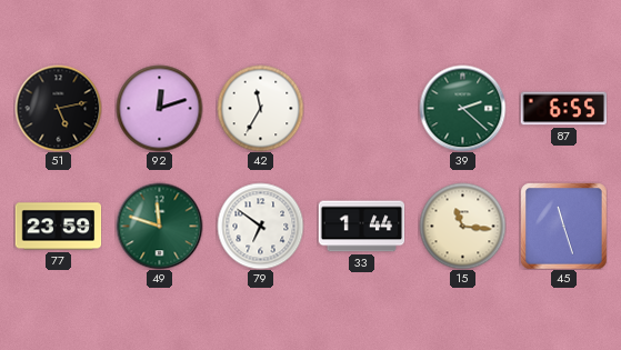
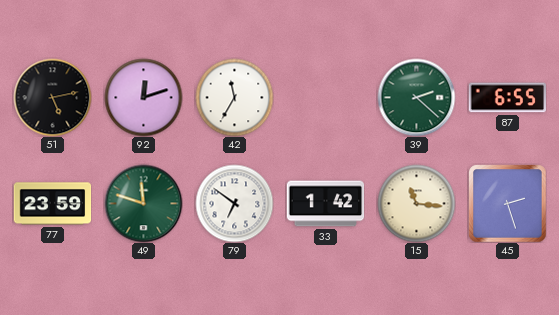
33: 1:44 -> 1:42 (325, 204)
45: 11:27 -> 2:27 (507, 203)
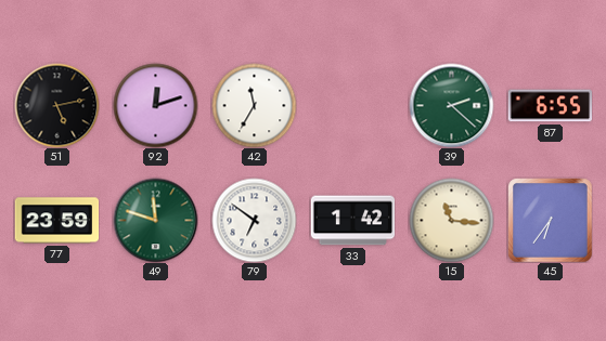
45: 2:27 -> 6:36 (550, 220)
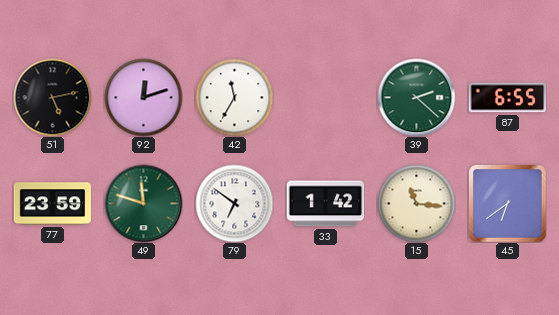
45: 6:36 -> 6:39 (507, 203)
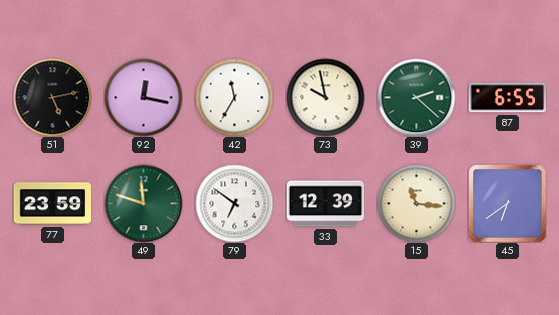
92: 12:12 -> 12:17 (143, 97)
73: none -> 9:58 (325, 97)
33: 1:42 -> 12:39 (325, 204)
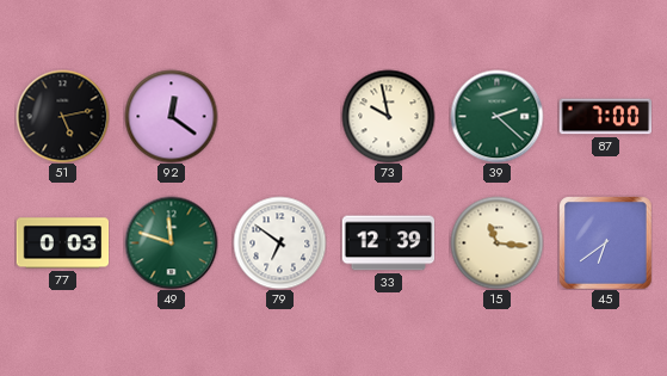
92: 12:17 -> 12:21 (171, 116)
42: 11:35 -> none (234, 97)
87: 6:55 -> 7:00 (605, 117)
77: 23:59 -> 0:03 (62, 244)
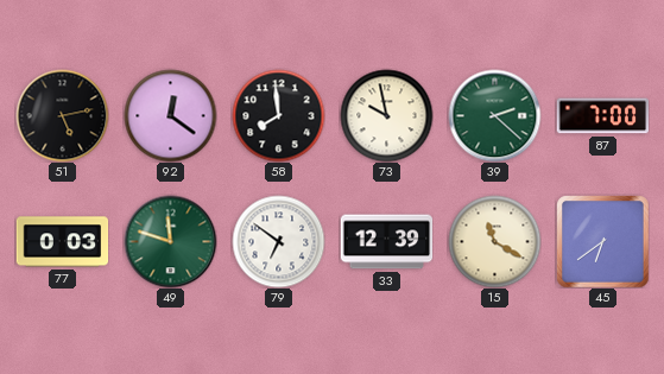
58: none -> 7:59 (278, 115)
15: 11:16 -> 11:20 (494, 241)
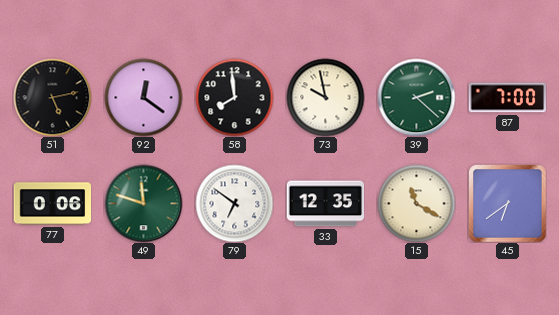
77: 0:03 -> 0:06 (52, 204)
33: 12:39 -> 12:35 (325, 204)
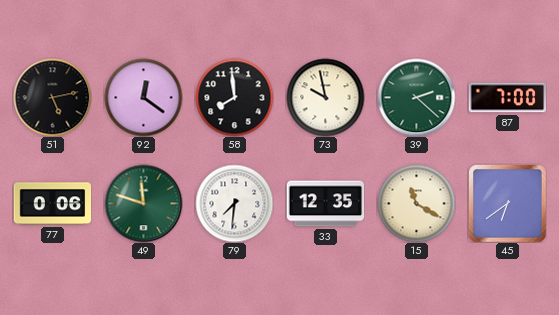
79: 6:51 -> 7:31 (234, 203)
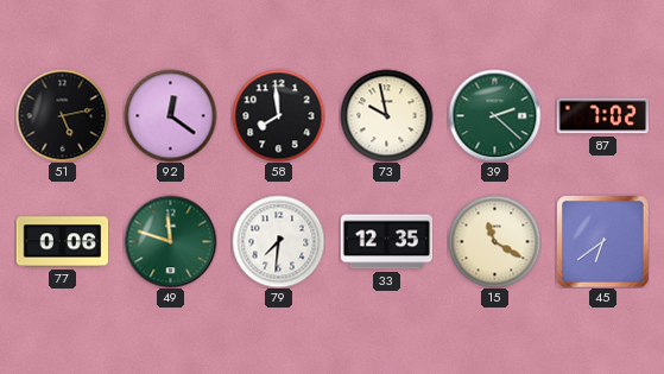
87: 7:00 -> 7:02 (602, 116)
